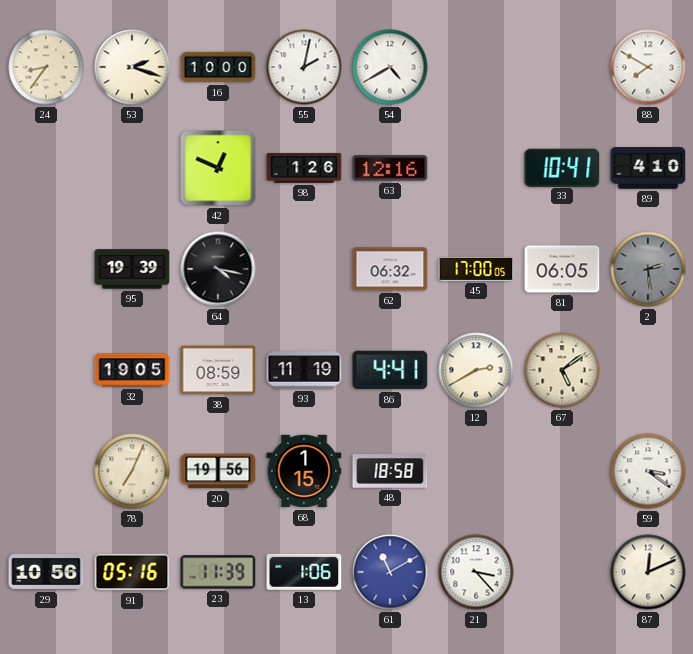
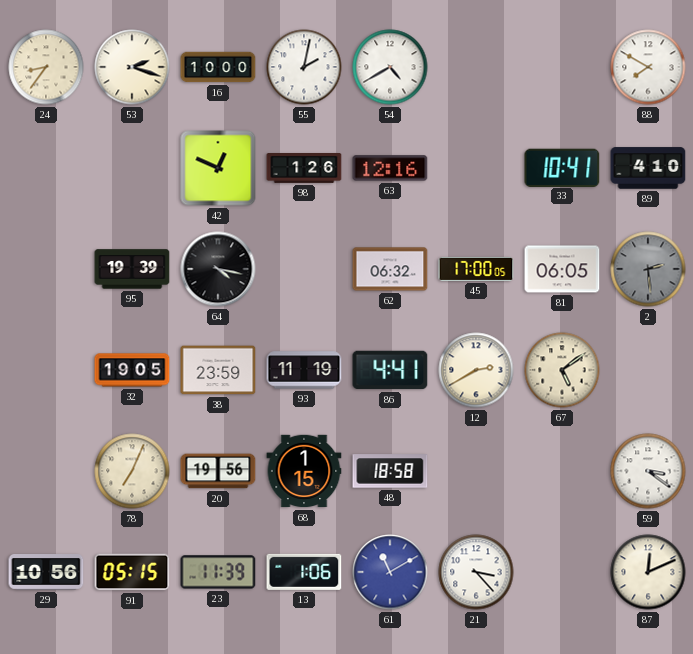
38: 08:59 -> 23:59 (218, 370)
91: 05:16 -> 05:15 (132, 572)
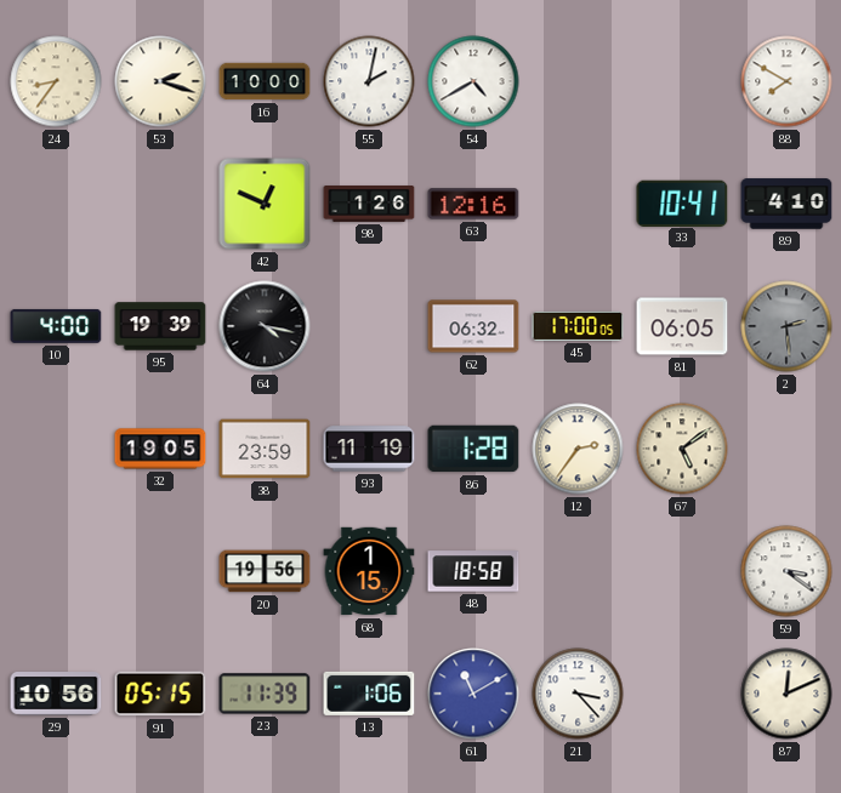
10: none -> 4:00 (56, 326)
86: 4:41 -> 1:28 (473, 449)
12: 2:40 -> 2:36 (578, 449)
78: 7:04 -> none (132, 471)
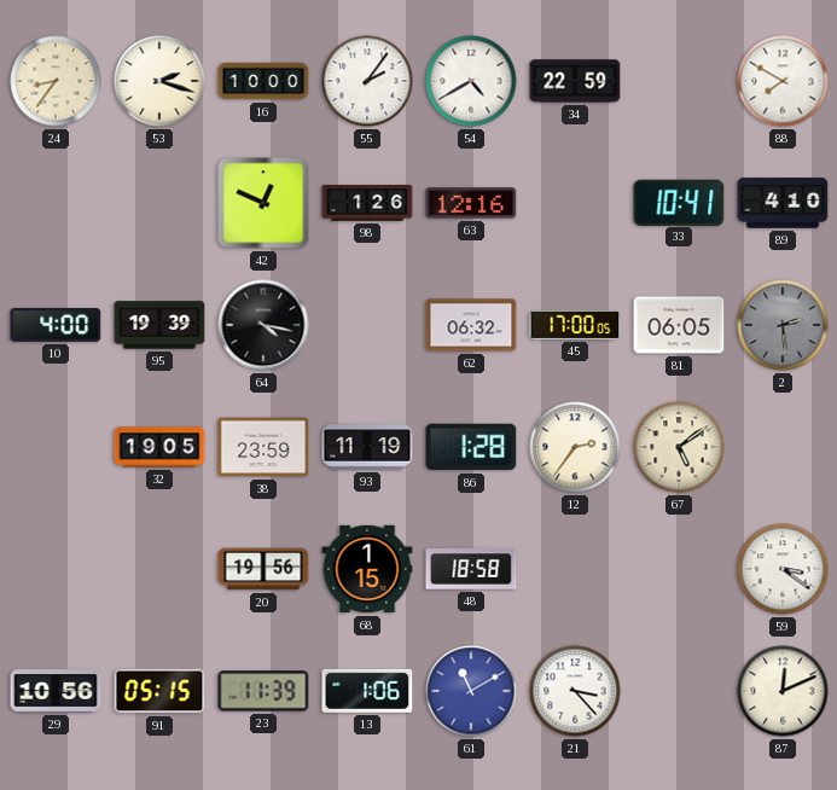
55: 2:02 -> 2:06 (367, 81)
34: none -> 22:59 (575, 81)
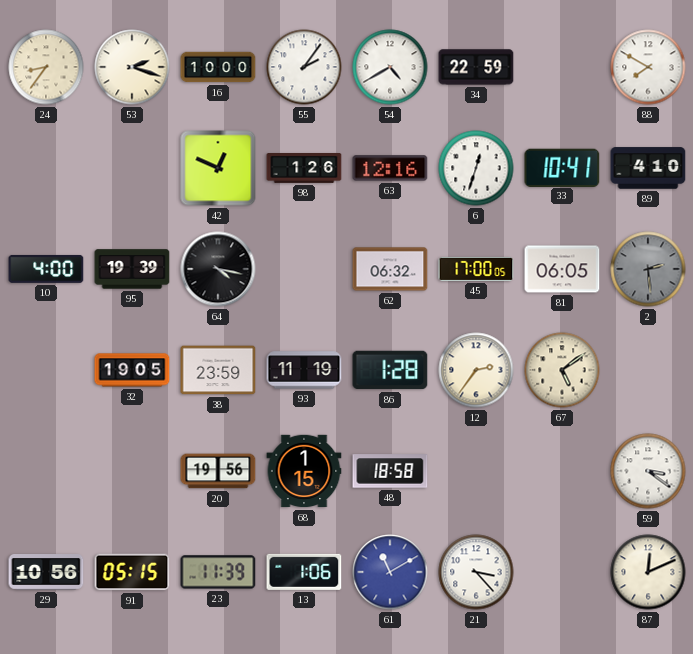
6: none -> 12:33 (476, 168)
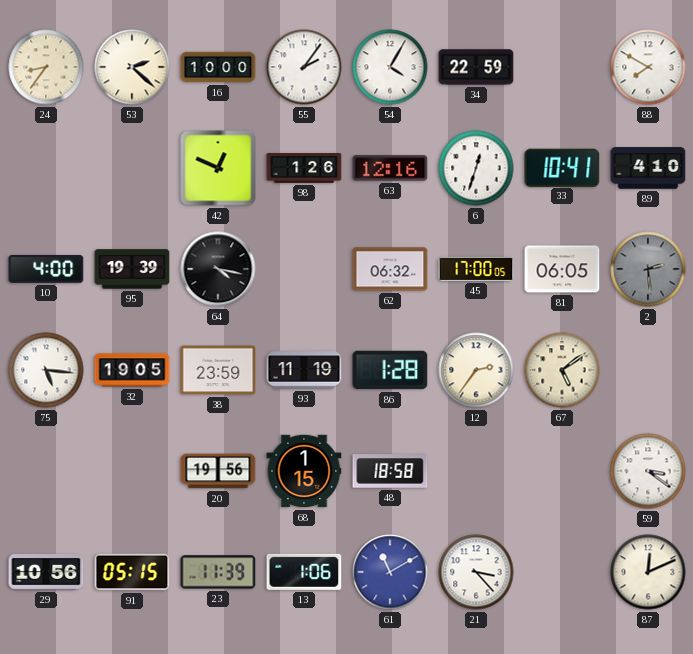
53: 2:18 -> 2:22 (132, 67)
54: 4:40 -> 4:05 (390, 67)
75: none -> 5:16 (46, 370)
